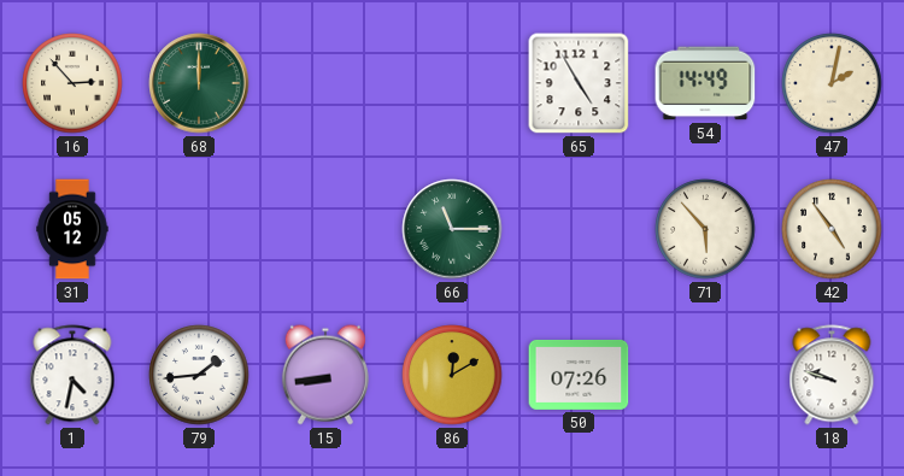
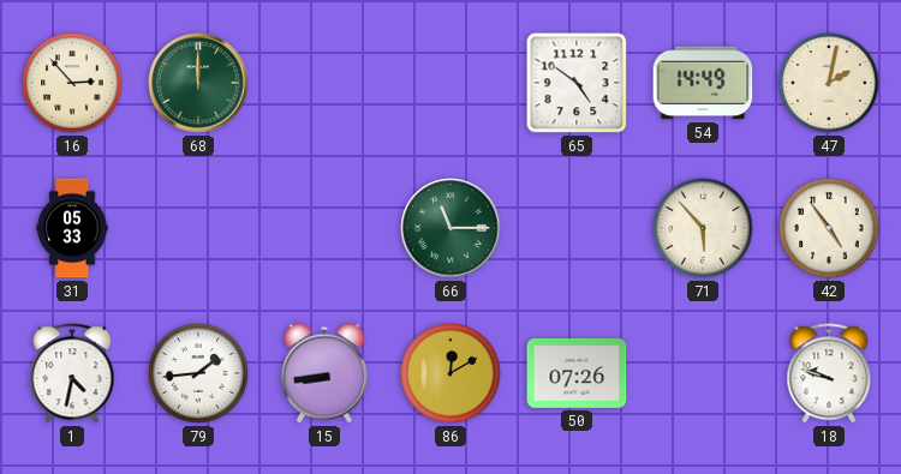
65: 4:55 -> 4:51 (577, 83)
31: 05:12 -> 05:33 (72, 228)
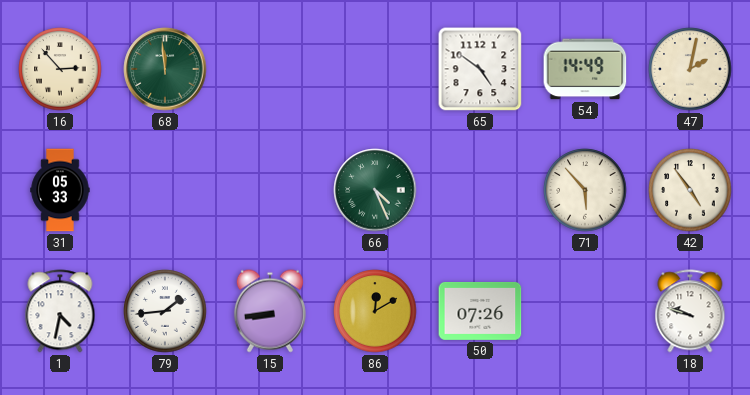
68: 12:00 -> 11:59 (165, 69)
66: 11:15 -> 4:26 (375, 190)
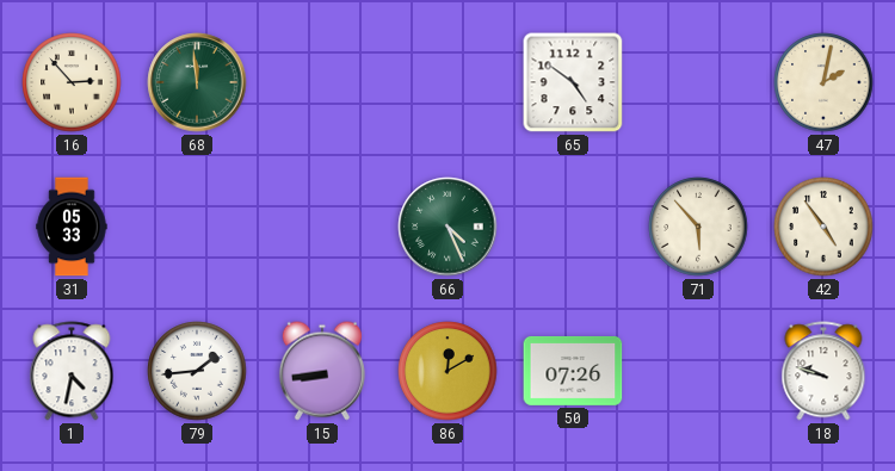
54: 14:49 -> none (585, 69)
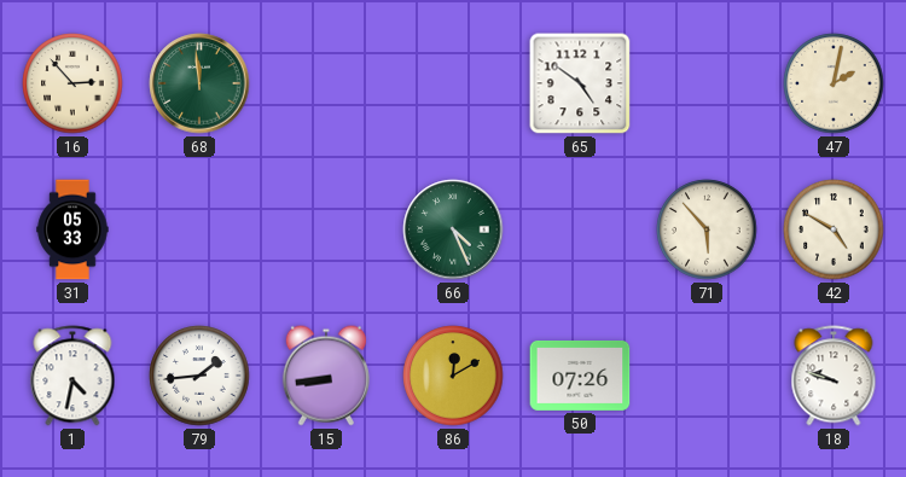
42: 4:54 -> 4:50 (834, 229)
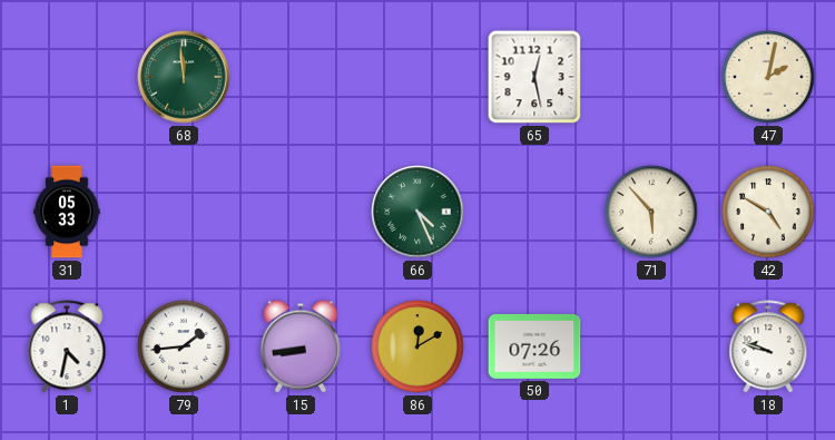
16: 2:53 -> none (72, 83)
65: 4:51 -> 12:28 (534, 77)
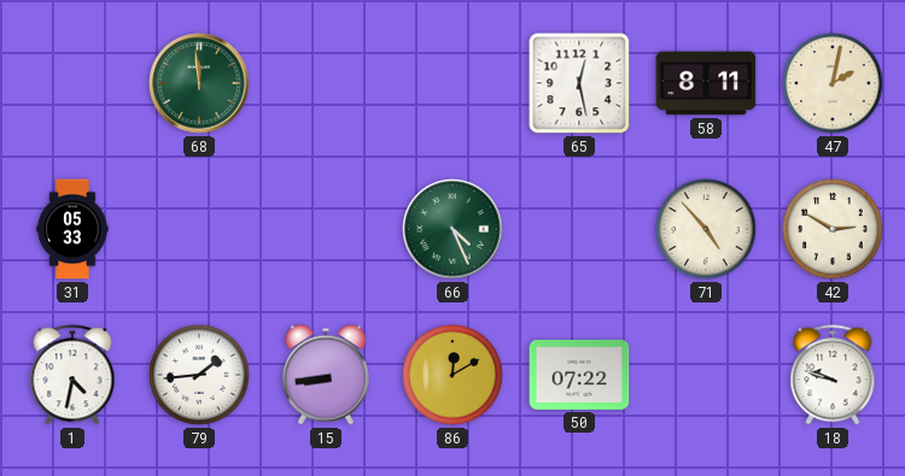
58: none -> 8:11 (706, 83)
71: 5:53 -> 4:53 (706, 229)
42: 4:50 -> 2:50 (833, 229)
50: 07:26 -> 07:22 (579, 375)
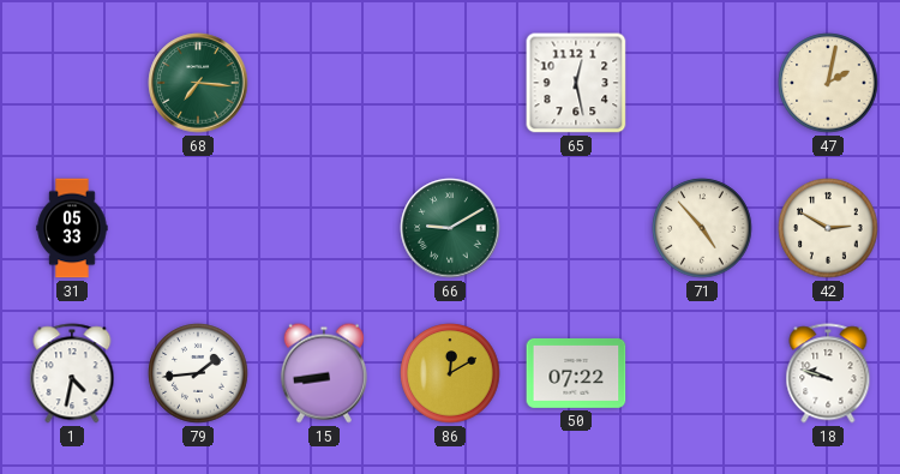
68: 11:59 -> 7:16 (198, 83)
58: 8:11 -> none (706, 83)
66: 4:26 -> 9:10 (450, 228)
